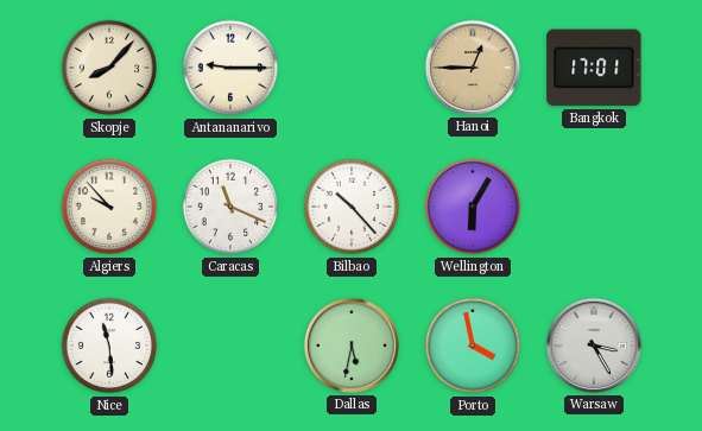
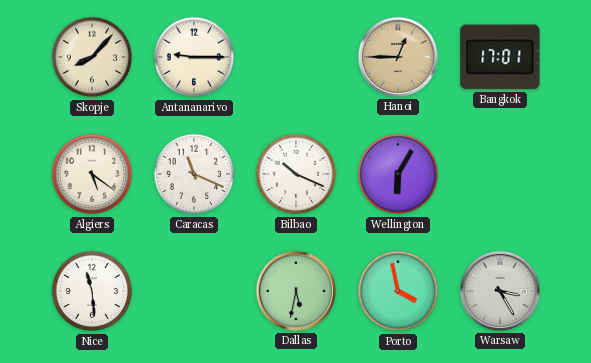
Algiers: 9:53 -> 5:21 (92, 174)
Bilbao: 10:23 -> 10:19 (296, 174)
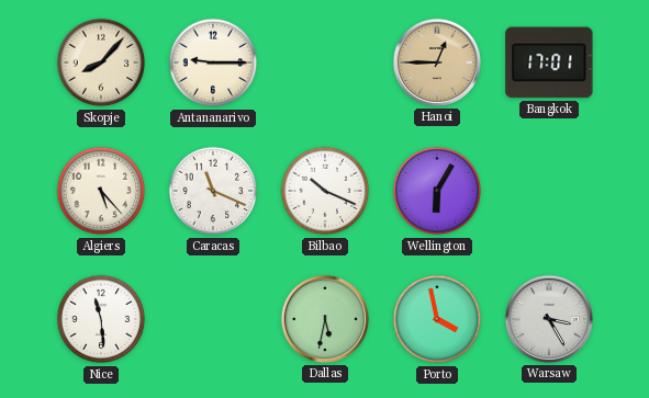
Algiers: 5:21 -> 5:23 (101, 191)
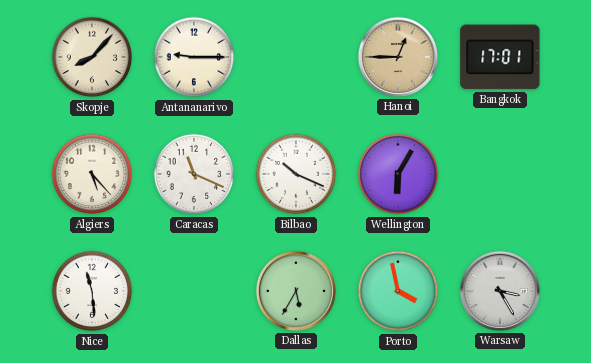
Dallas: 5:32 -> 5:35 (296, 291)
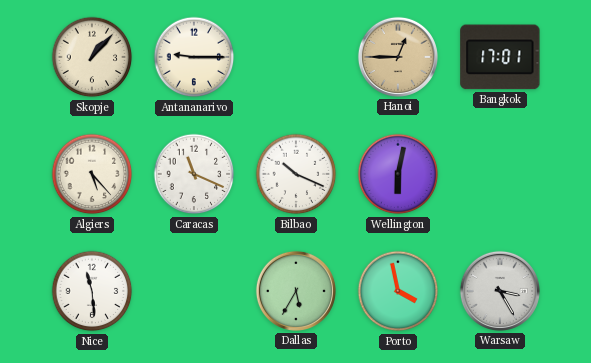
Skopje: 8:07 -> 1:07 (92, 57)
Wellington: 6:05 -> 6:02 (398, 174)
